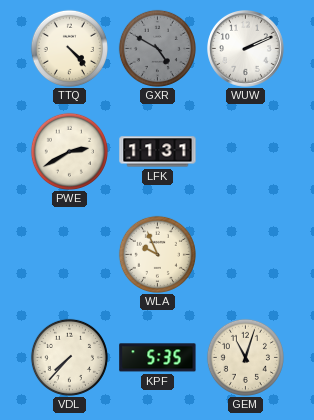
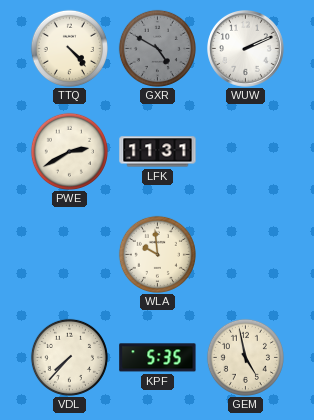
WLA: 9:56 -> 9:59 (157, 254)
GEM: 11:03 -> 4:58 (245, 357)
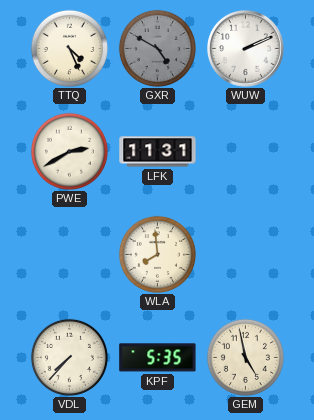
TTQ: 4:23 -> 4:26 (69, 48)
WLA: 9:59 -> 7:59 (157, 254)
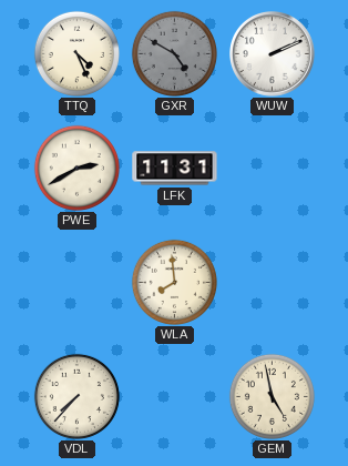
KPF: 5:35 -> none (158, 358)
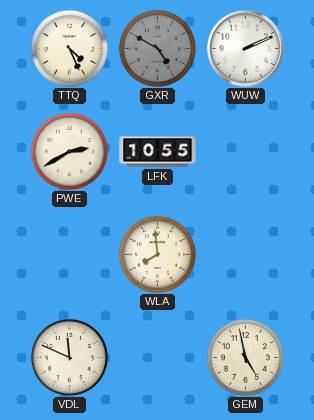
LFK: 11:31 -> 10:55 (158, 152)
VDL: 7:37 -> 11:49 (69, 357)
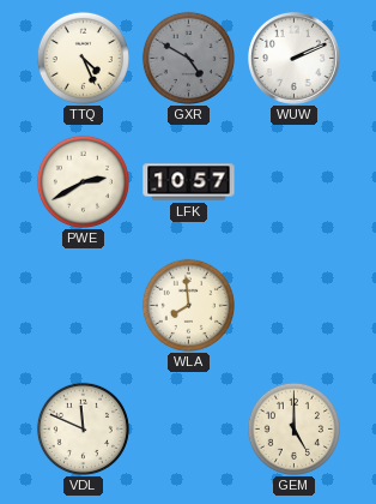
LFK: 10:55 -> 10:57 (189, 182)
GEM: 4:58 -> 5:00 (293, 428)
